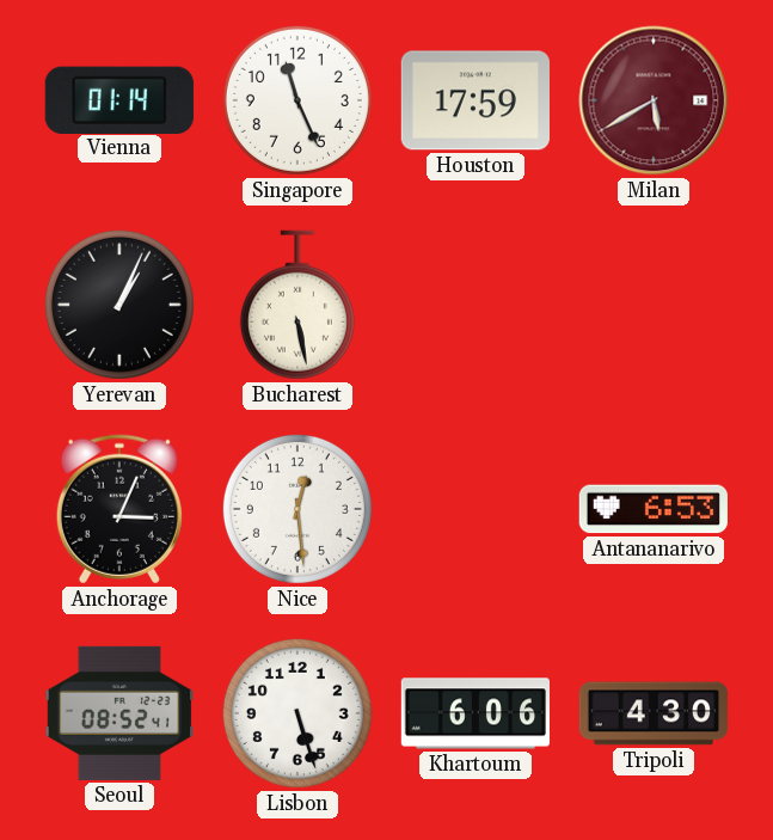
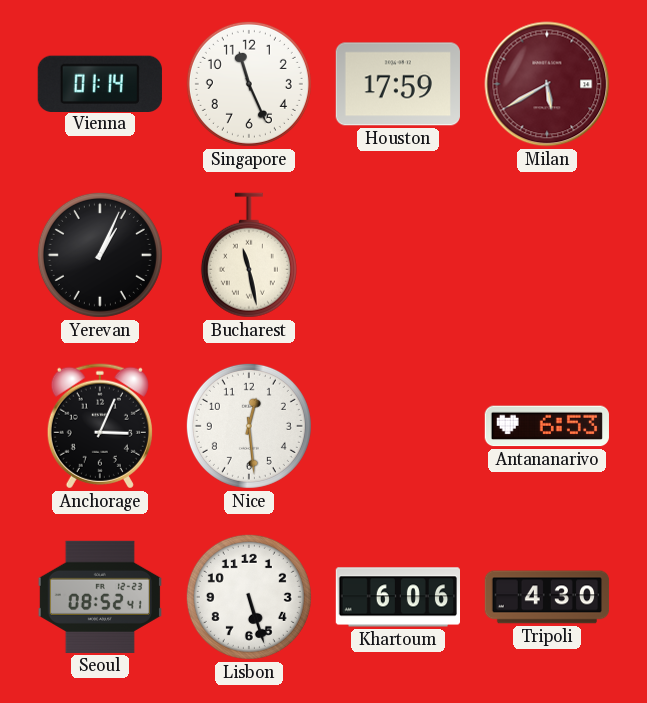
Bucharest: 5:28 -> 11:28 (249, 255)
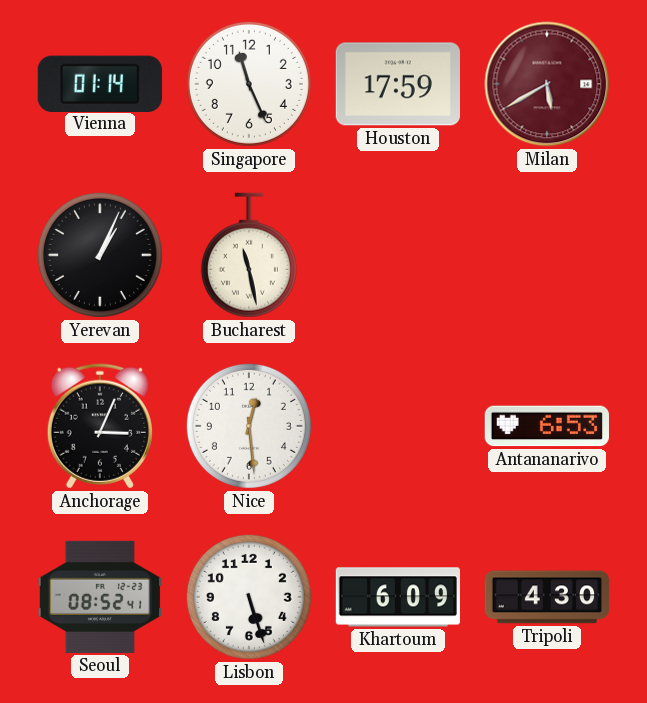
Khartoum: 6:06 -> 6:09 (397, 597)
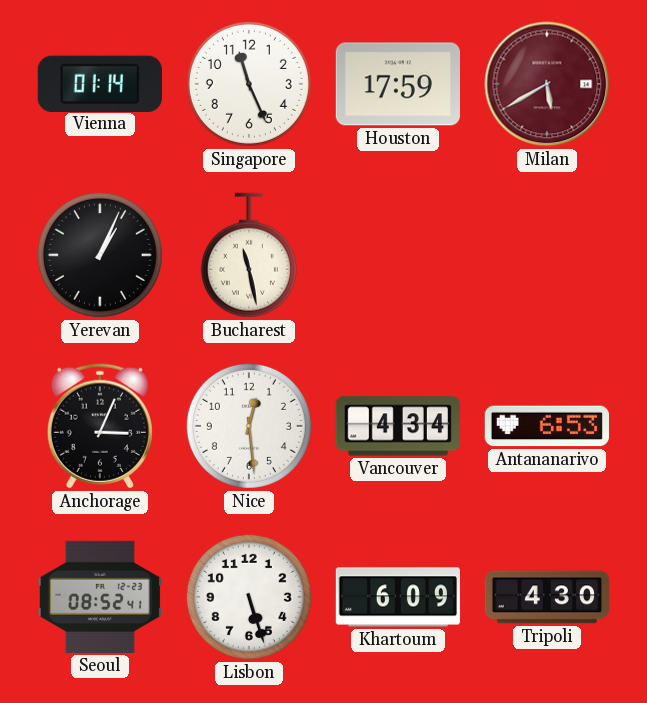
Vancouver: none -> 4:34 (397, 426)
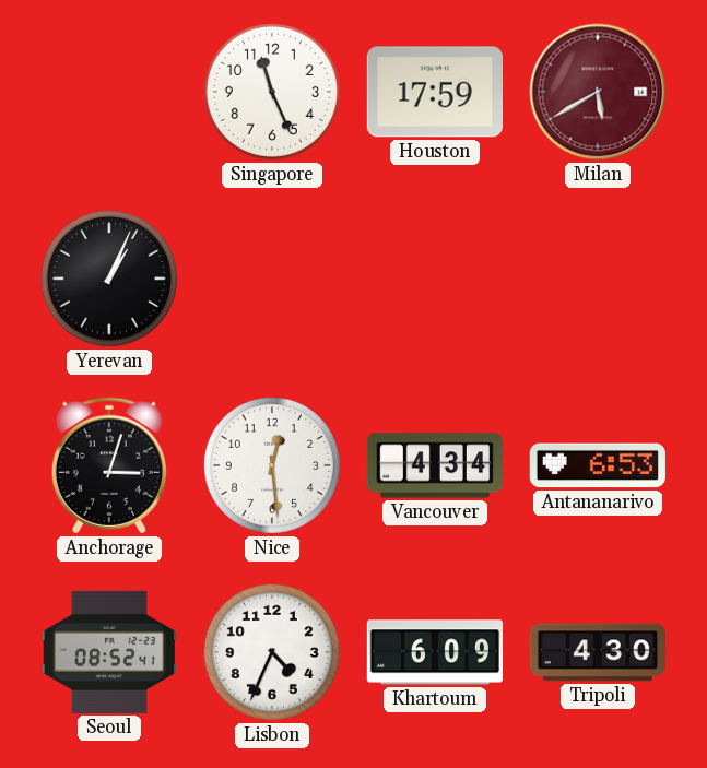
Vienna: 01:14 -> none (100, 83)
Bucharest: 11:28 -> none (249, 255)
Anchorage: 3:04 -> 3:03 (109, 465)
Lisbon: 5:27 -> 4:34 (272, 652)
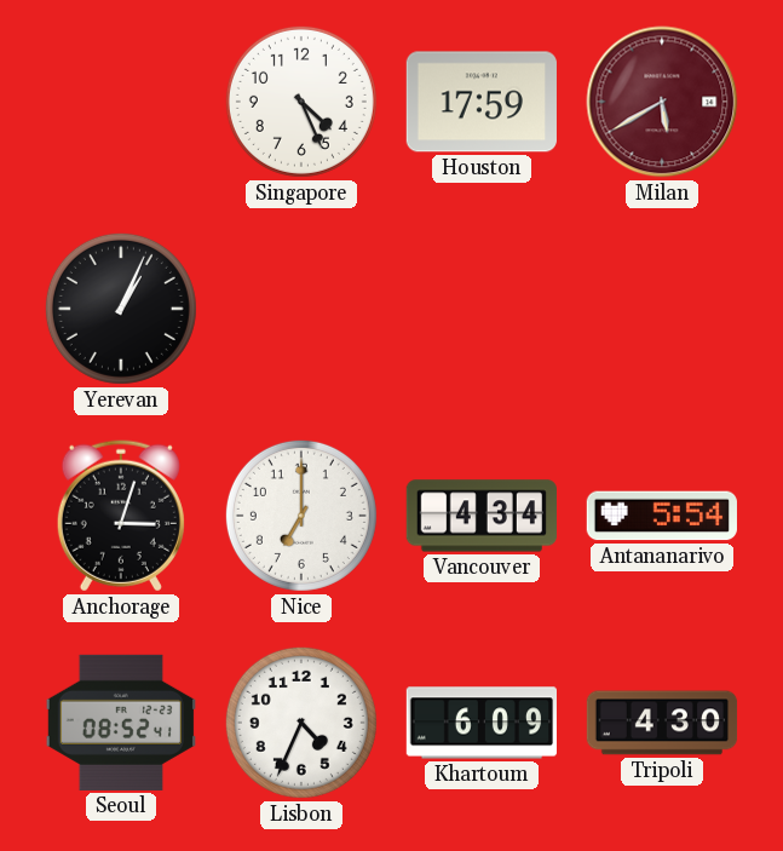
Singapore: 11:26 -> 4:26 (301, 102)
Nice: 12:29 -> 7:00 (301, 516)
Antananarivo: 6:53 -> 5:54 (662, 516)
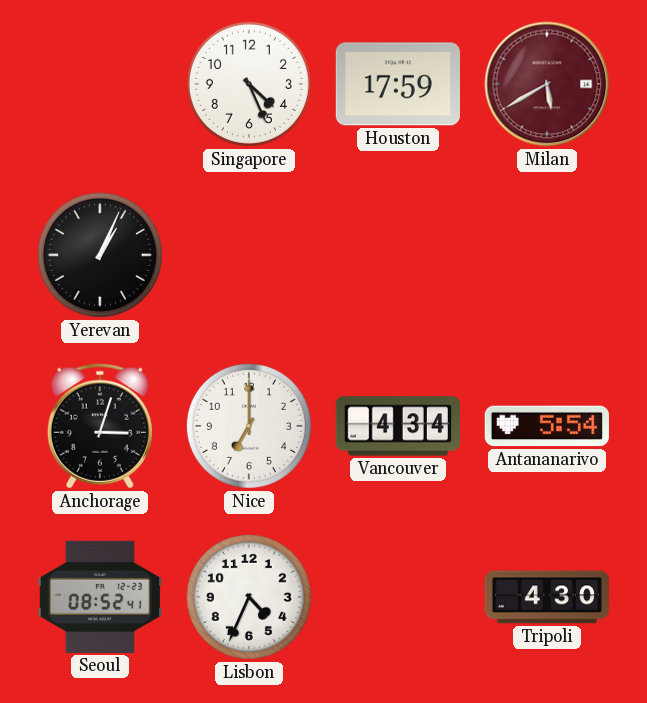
Khartoum: 6:09 -> none (480, 723)
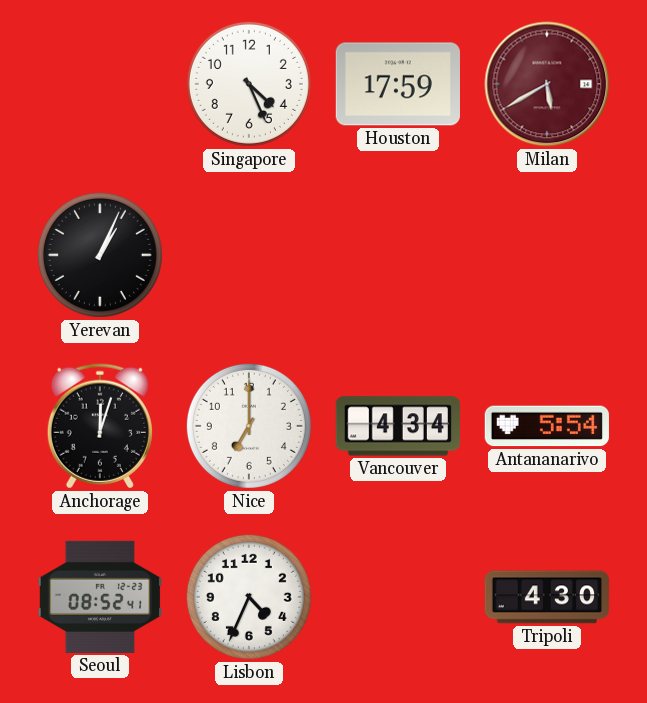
Anchorage: 3:03 -> 12:03 (100, 426)
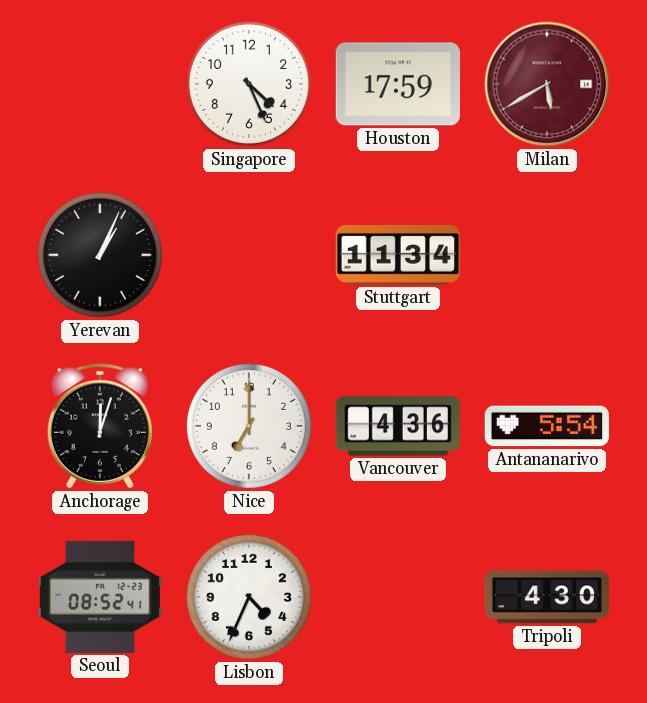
Stuttgart: none -> 11:34 (397, 255)
Vancouver: 4:34 -> 4:36 (397, 426)
